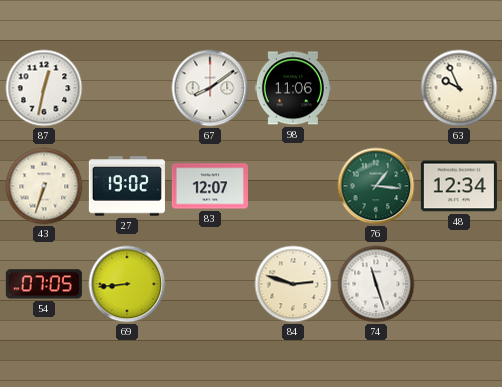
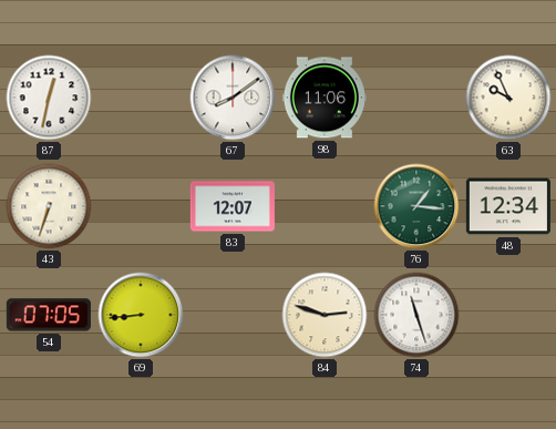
27: 19:02 -> none (127, 186)
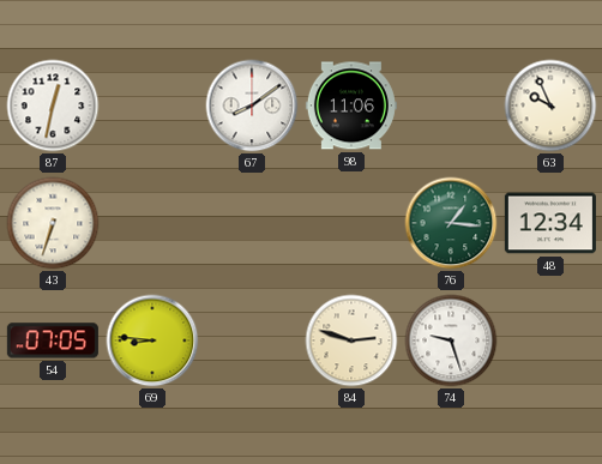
83: 12:07 -> none (233, 206)
69: 8:44 -> 8:46 (152, 341)
74: 11:27 -> 9:27 (451, 341)
